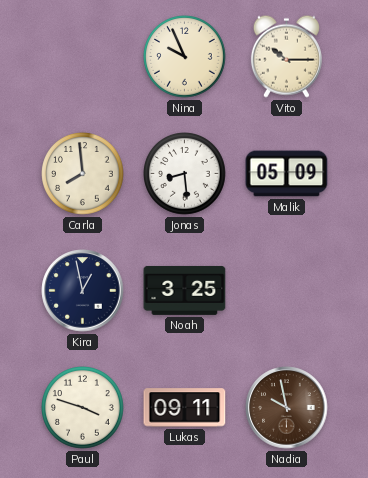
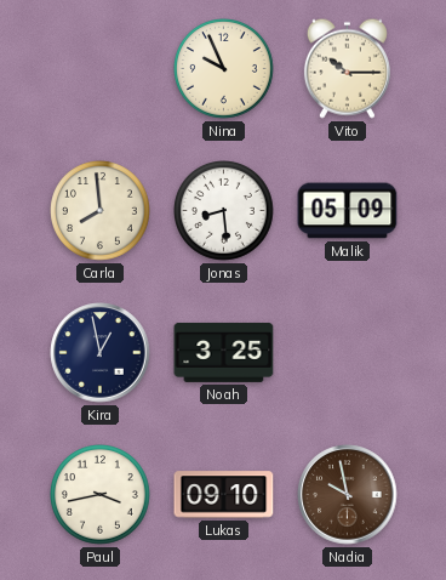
Paul: 3:48 -> 3:43 (101, 495)
Lukas: 09:11 -> 09:10 (224, 495)
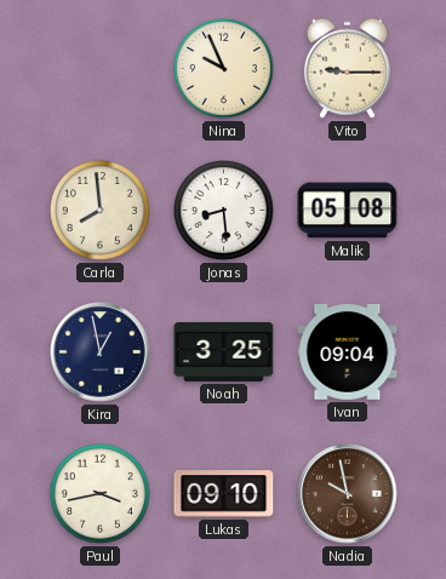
Vito: 10:15 -> 9:15 (347, 68)
Malik: 05:09 -> 05:08 (348, 211)
Ivan: none -> 09:04 (348, 352)
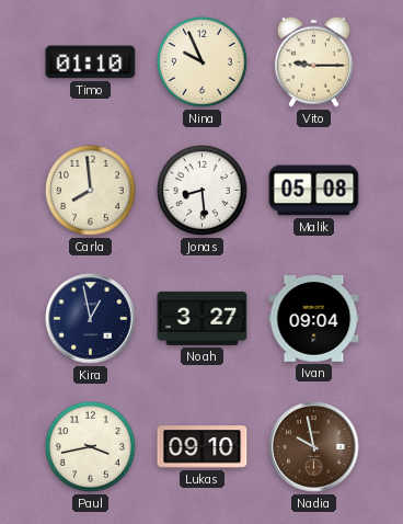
Timo: none -> 01:10 (91, 62)
Noah: 3:25 -> 3:27 (203, 319)
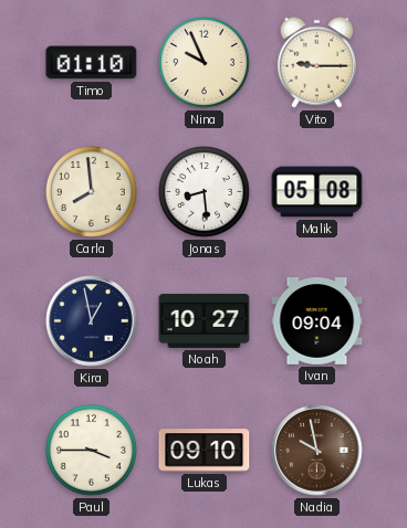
Noah: 3:27 -> 10:27 (205, 321)
Paul: 3:43 -> 3:45 (92, 451)
